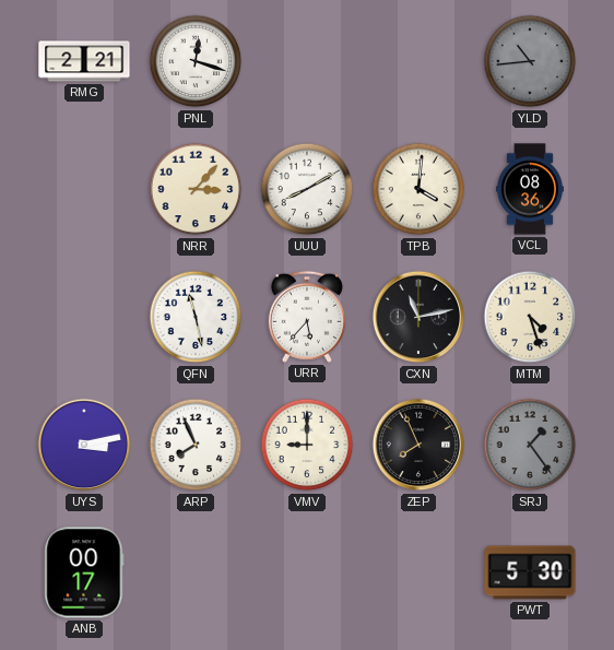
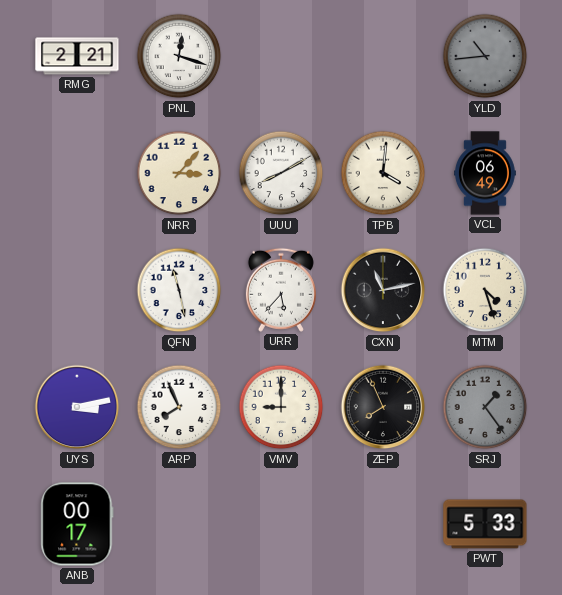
VCL: 08:36 -> 06:49 (486, 173)
PWT: 5:30 -> 5:33 (485, 524)
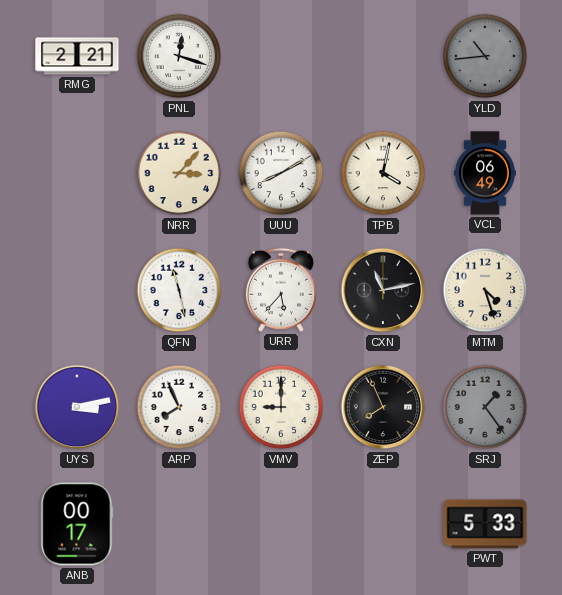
TPB: 4:01 -> 4:02 (383, 173)
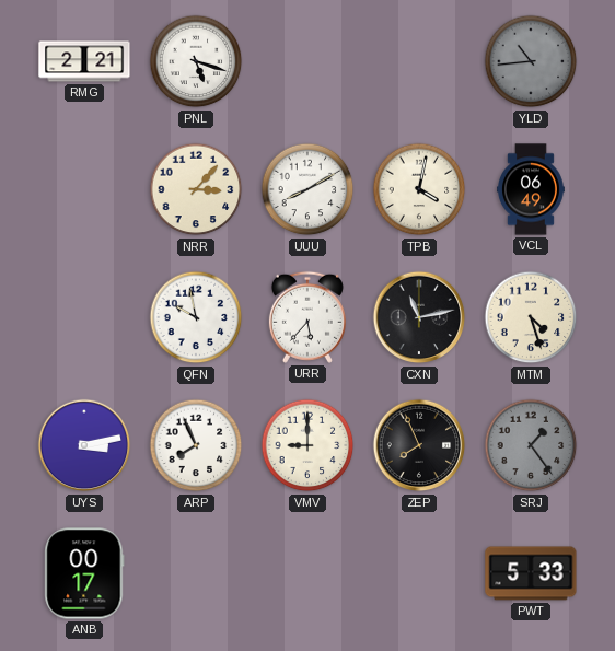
PNL: 12:18 -> 5:18 (196, 61)
QFN: 11:28 -> 9:58 (196, 317)
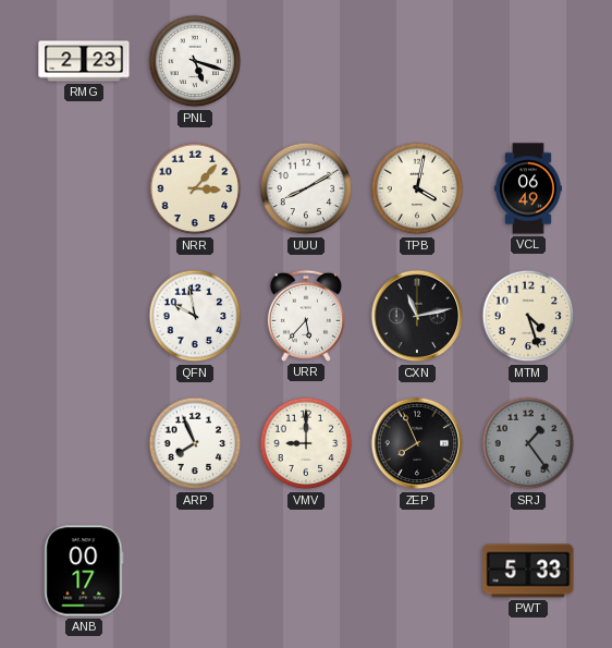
RMG: 2:21 -> 2:23 (84, 61)
YLD: 10:44 -> none (531, 61)
UYS: 3:13 -> none (84, 445)
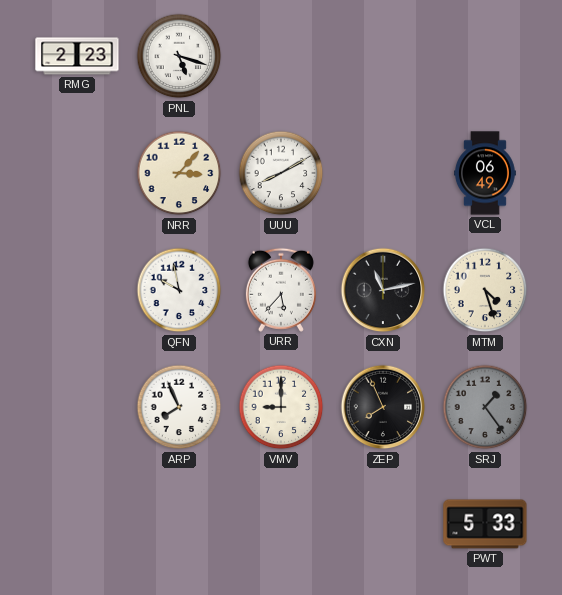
TPB: 4:02 -> none (417, 188)
ANB: 00:17 -> none (84, 571)
